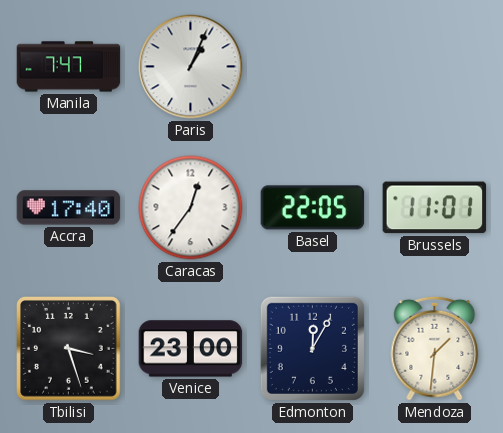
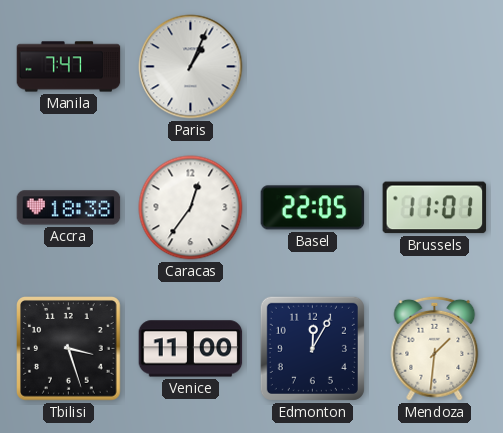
Accra: 17:40 -> 18:38 (69, 208)
Venice: 23:00 -> 11:00 (191, 349)
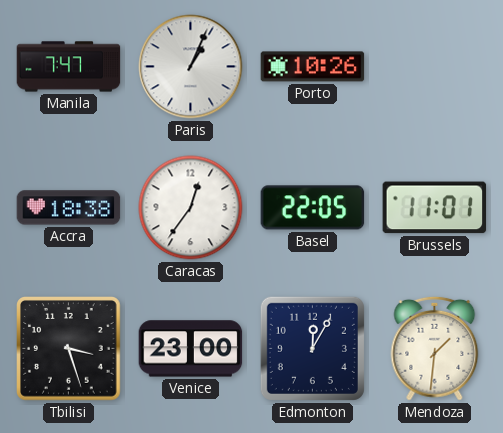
Porto: none -> 10:26 (313, 67)
Venice: 11:00 -> 23:00 (191, 349)
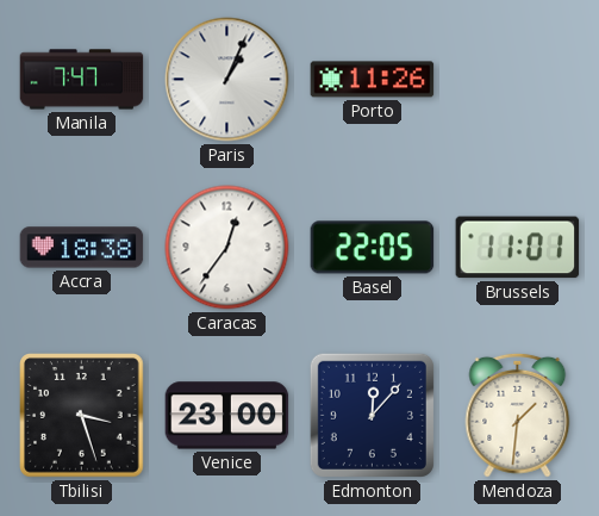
Porto: 10:26 -> 11:26 (373, 80)
Edmonton: 12:05 -> 12:07 (372, 415)
